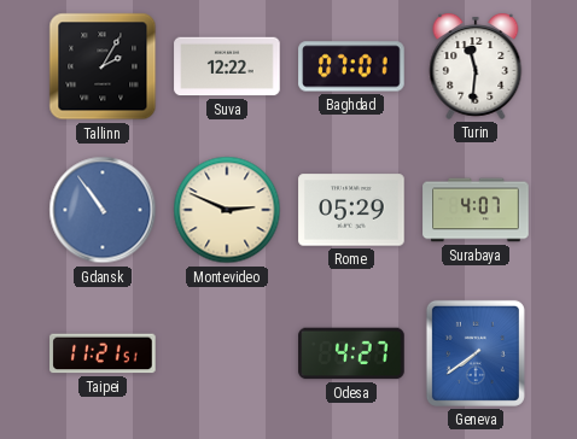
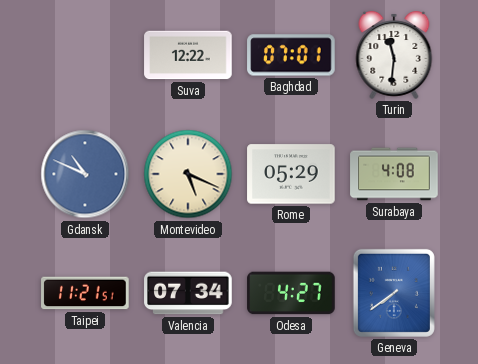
Tallinn: 2:05 -> none (103, 66)
Gdansk: 10:54 -> 10:49 (85, 174)
Montevideo: 2:49 -> 5:19 (188, 174)
Surabaya: 4:07 -> 4:08 (394, 174)
Valencia: none -> 07:34 (188, 293)
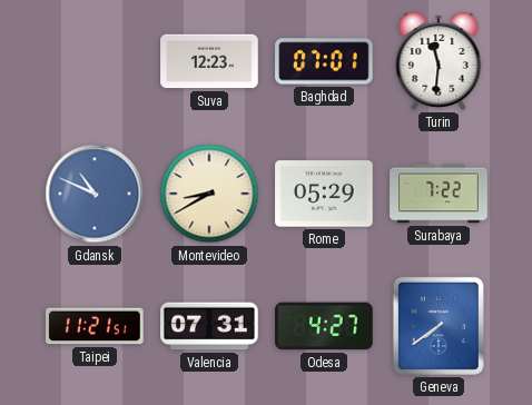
Suva: 12:22 -> 12:23 (209, 61)
Montevideo: 5:19 -> 8:40 (209, 194)
Surabaya: 4:08 -> 7:22 (439, 194)
Valencia: 07:34 -> 07:31 (209, 326)
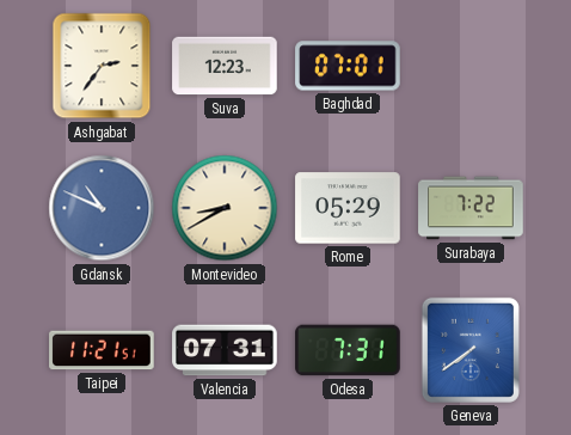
Ashgabat: none -> 2:36 (102, 66)
Turin: 11:31 -> none (439, 61)
Odesa: 4:27 -> 7:31 (348, 350)
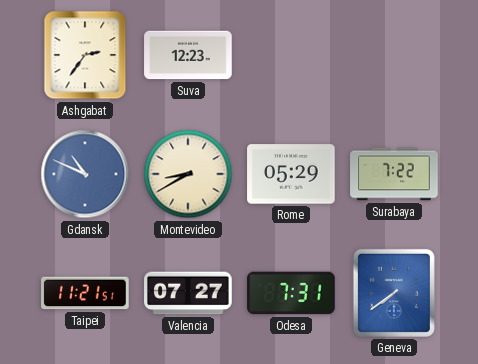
Baghdad: 07:01 -> none (348, 66)
Valencia: 07:31 -> 07:27 (188, 293)
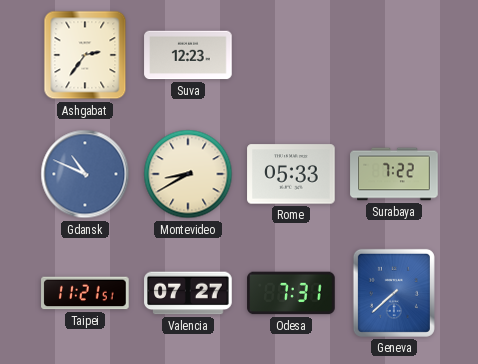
Rome: 05:29 -> 05:33 (291, 174)
Geneva: 7:39 -> 7:38 (394, 293)
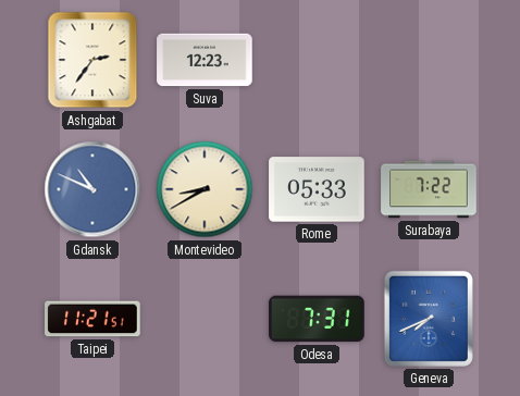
Valencia: 07:27 -> none (188, 293)
Geneva: 7:38 -> 7:41 (429, 319)
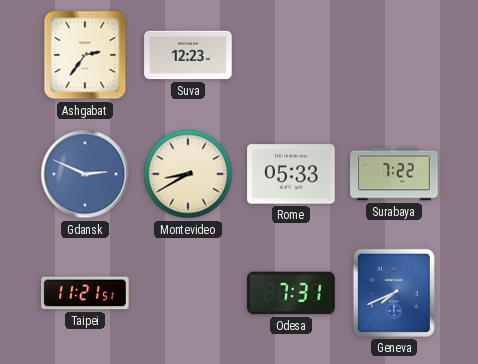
Gdansk: 10:49 -> 2:49 (85, 174)
